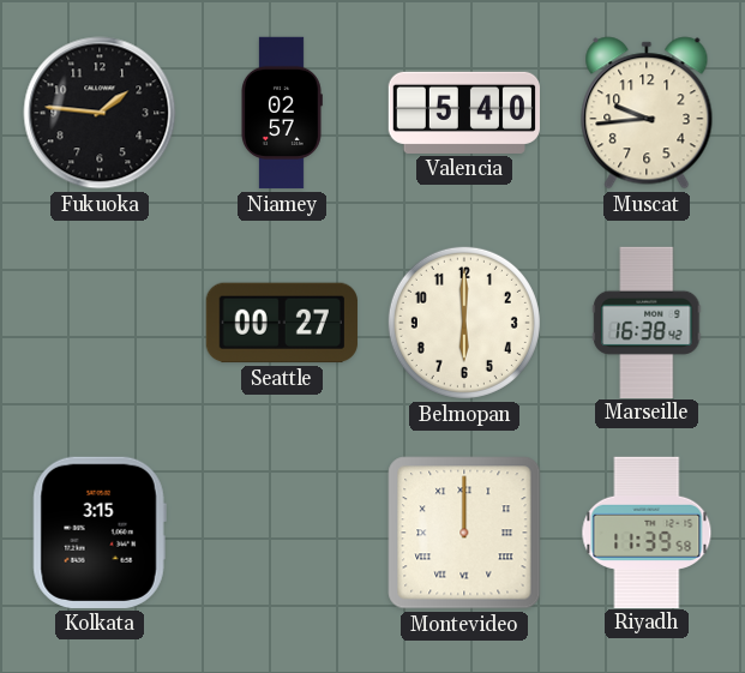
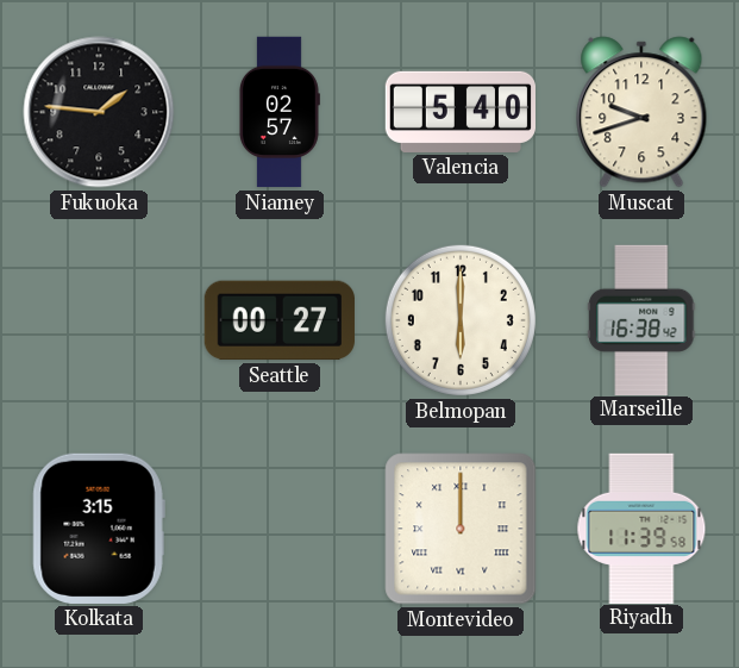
Muscat: 9:44 -> 9:42 (641, 112)
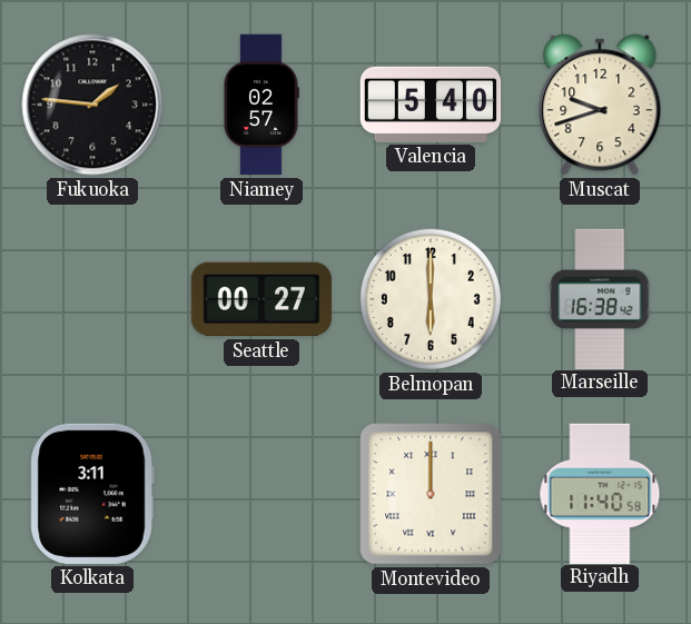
Kolkata: 3:15 -> 3:11 (92, 494)
Riyadh: 11:39 -> 11:40 (600, 493)
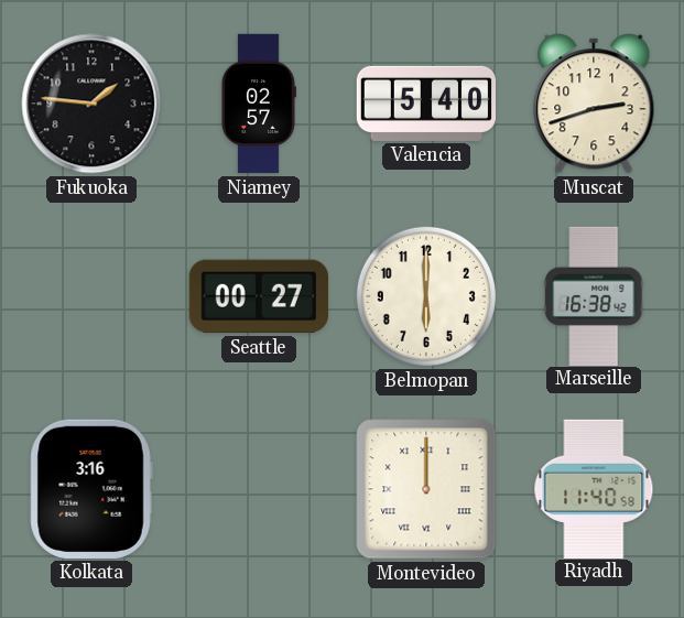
Muscat: 9:42 -> 2:42 (594, 104)
Kolkata: 3:11 -> 3:16 (91, 489)
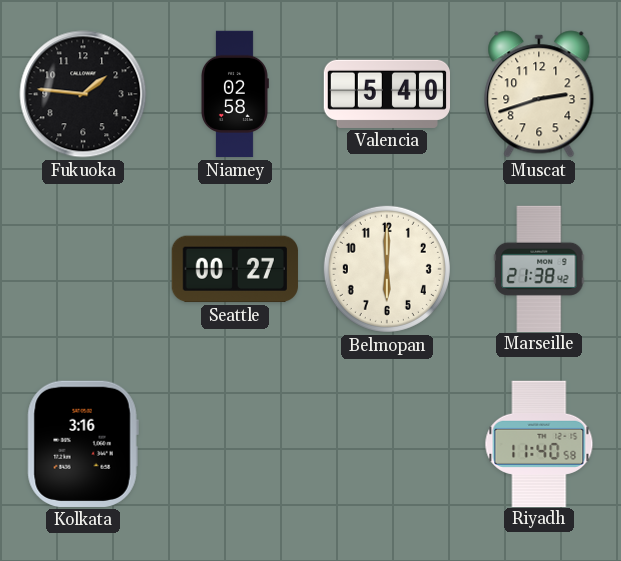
Niamey: 02:57 -> 02:58 (235, 94)
Marseille: 16:38 -> 21:38 (539, 268)
Montevideo: 12:00 -> none (426, 489)
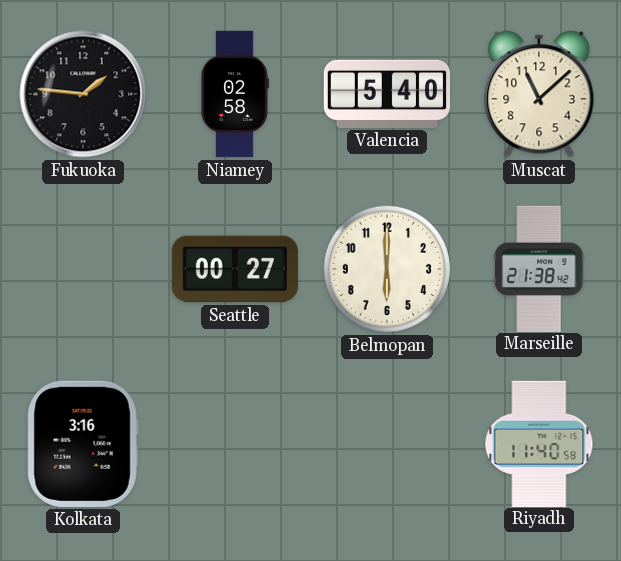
Muscat: 2:42 -> 11:08 (539, 94)
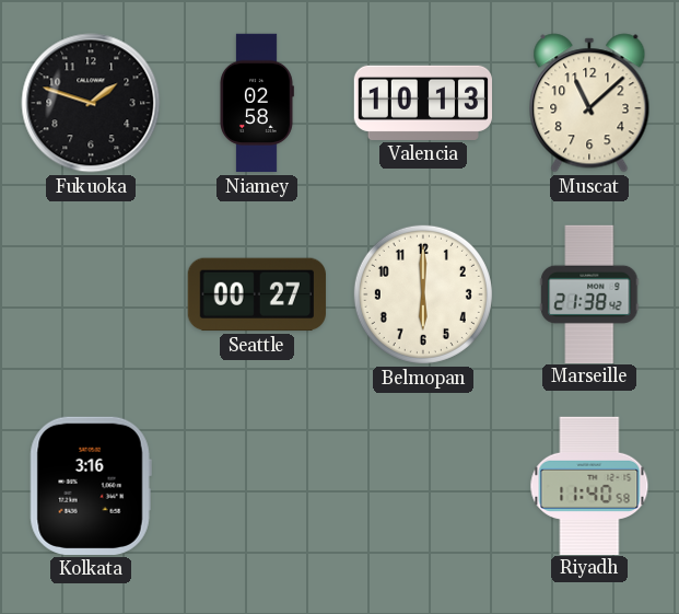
Fukuoka: 1:46 -> 1:48 (91, 103)
Valencia: 5:40 -> 10:13 (422, 103)
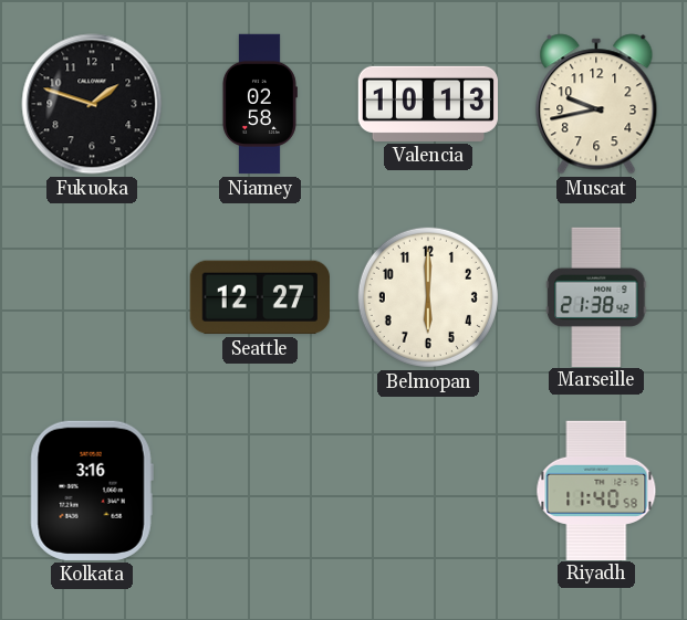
Muscat: 11:08 -> 9:43 (596, 104)
Seattle: 00:27 -> 12:27 (260, 297)
